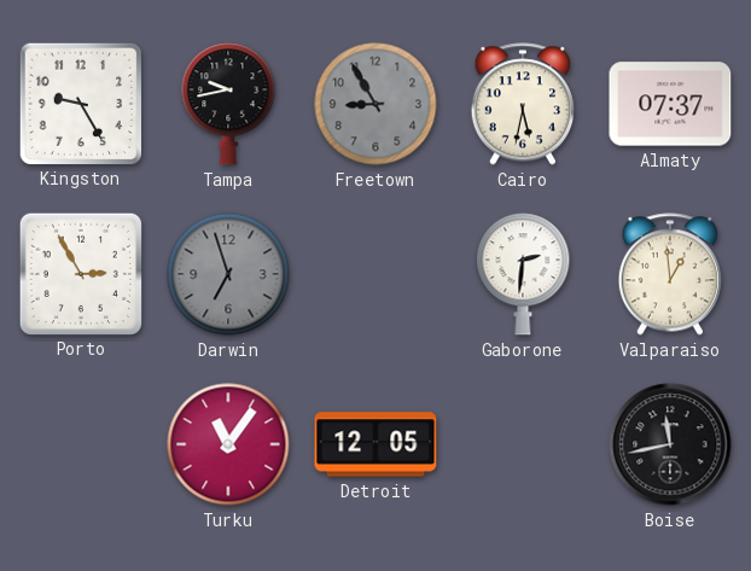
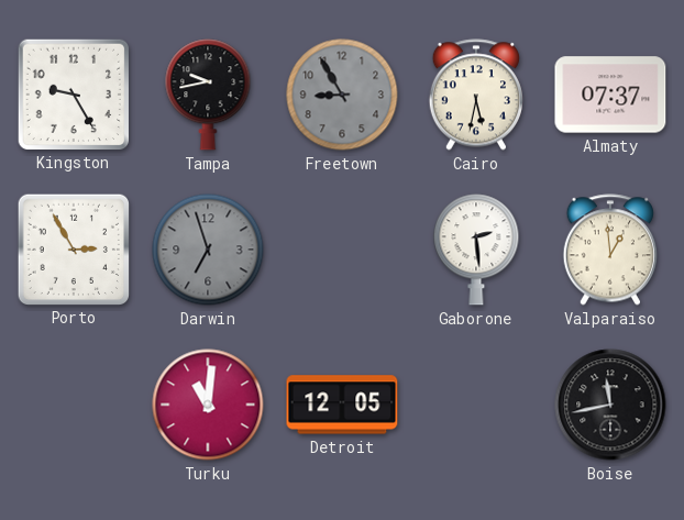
Gaborone: 2:31 -> 2:29 (476, 250)
Turku: 11:06 -> 11:01 (208, 405)
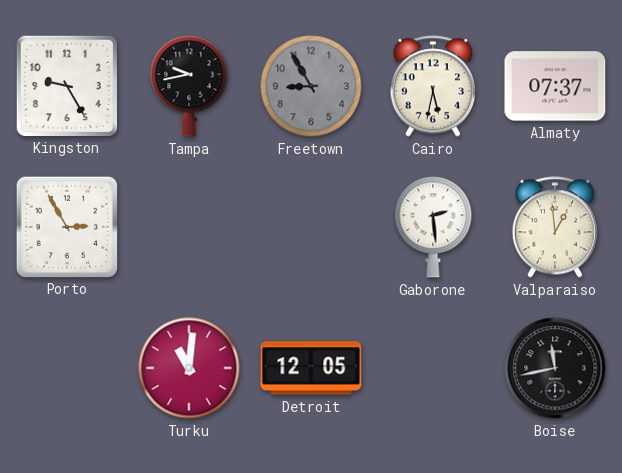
Darwin: 6:57 -> none (208, 250)
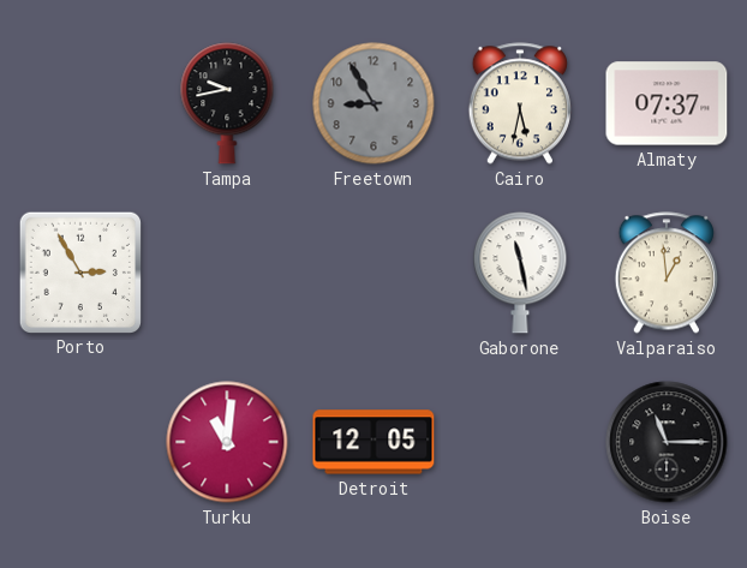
Kingston: 9:25 -> none (66, 85)
Gaborone: 2:29 -> 11:28 (520, 273)
Boise: 11:43 -> 11:15 (667, 442)
